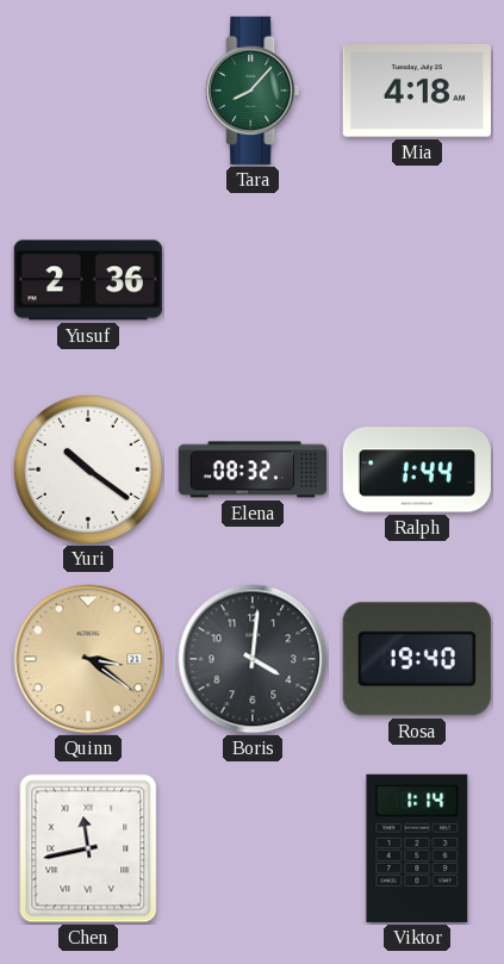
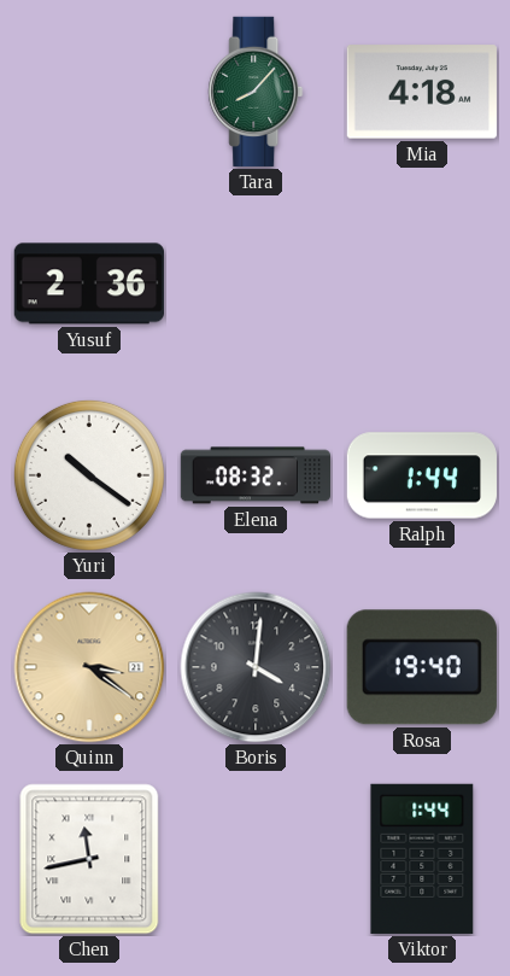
Viktor: 1:14 -> 1:44 (422, 859)
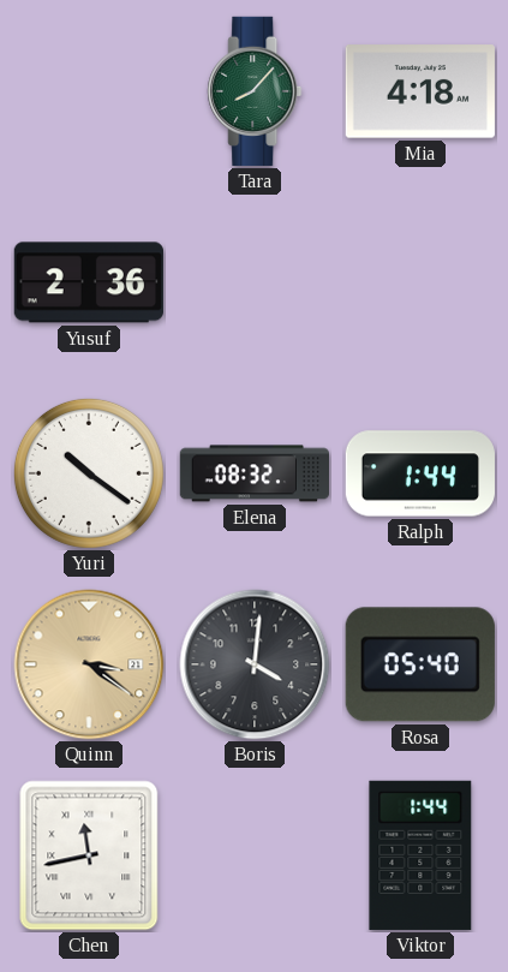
Rosa: 19:40 -> 05:40 (420, 664)
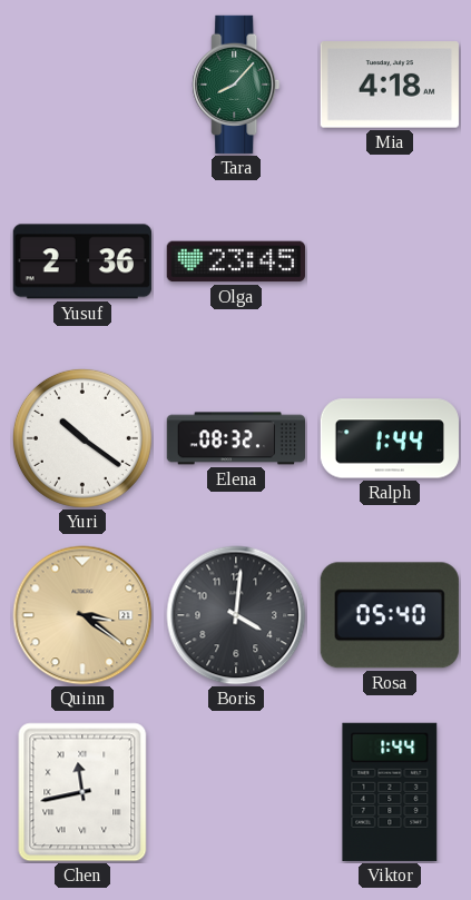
Olga: none -> 23:45 (236, 261)
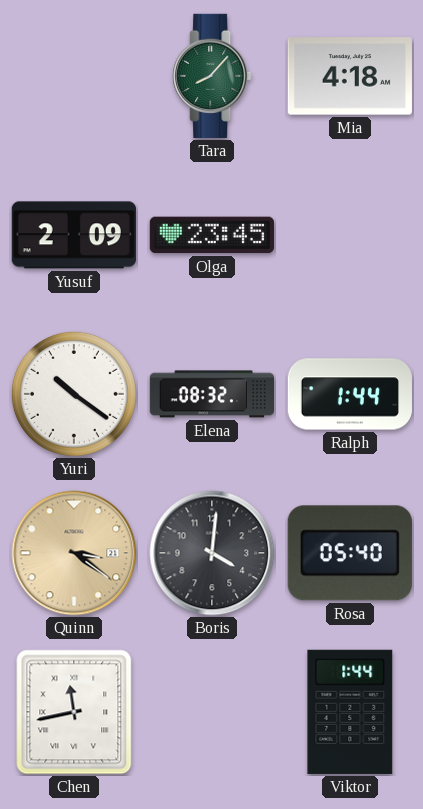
Yusuf: 2:36 -> 2:09 (74, 235)
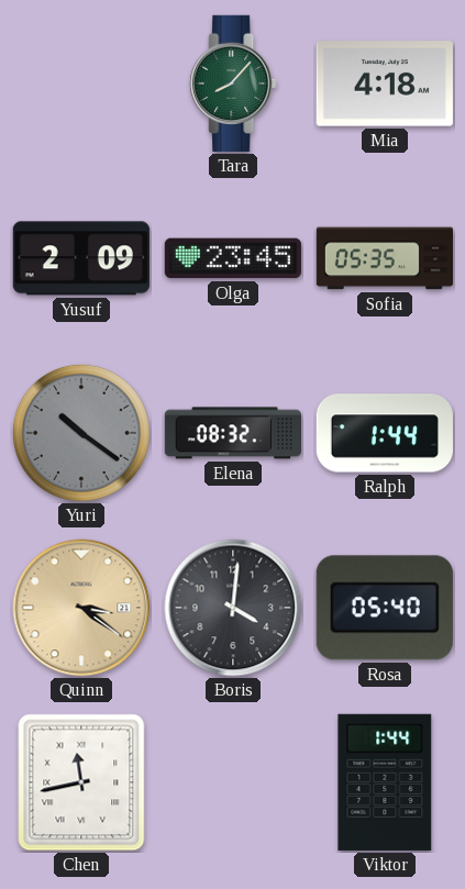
Sofia: none -> 05:35 (384, 258)
Yuri dial: white -> grey (81, 433)
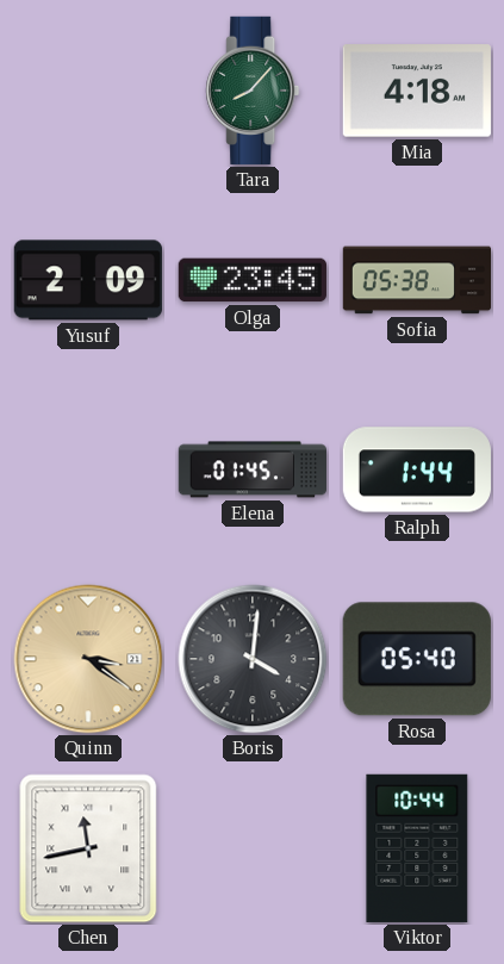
Sofia: 05:35 -> 05:38 (416, 280)
Yuri: 10:21 -> none (81, 433)
Elena: 08:32 -> 01:45 (251, 469)
Viktor: 1:44 -> 10:44 (417, 848)
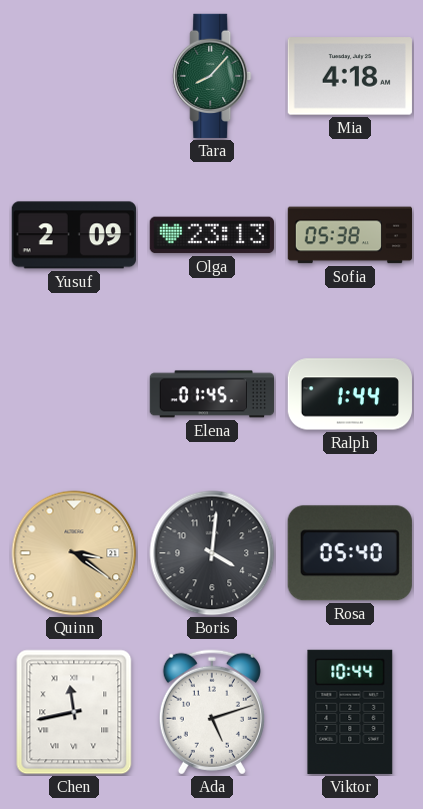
Olga: 23:45 -> 23:13 (212, 235)
Ada: none -> 5:12 (212, 712)
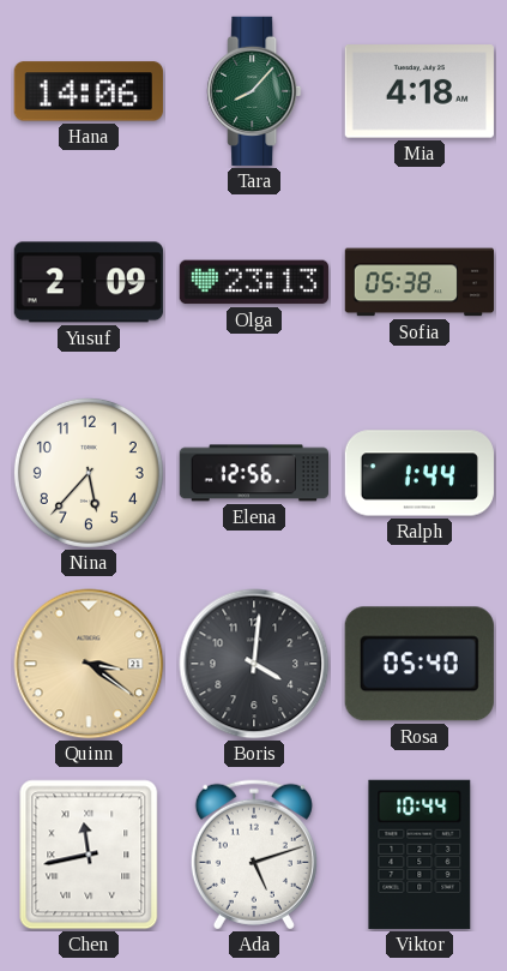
Hana: none -> 14:06 (89, 91)
Nina: none -> 5:37 (89, 473)
Elena: 01:45 -> 12:56 (253, 473)
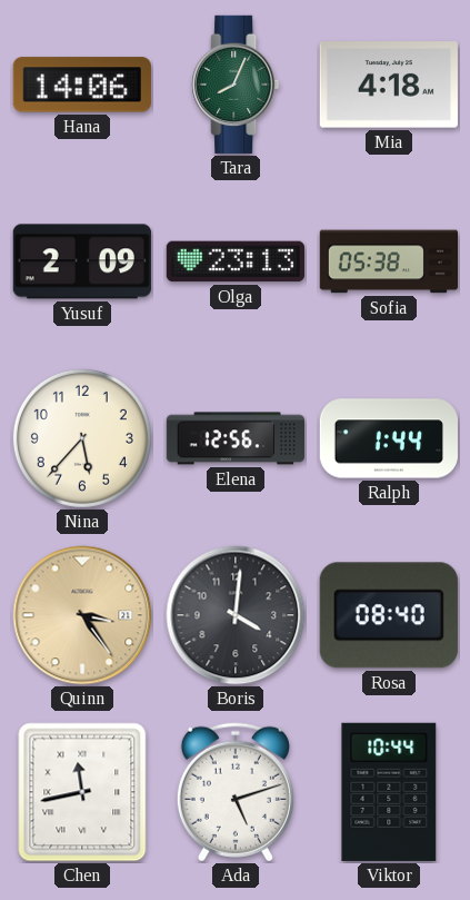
Tara: 8:07 -> 8:04 (236, 85)
Quinn: 3:21 -> 3:24 (82, 615)
Rosa: 05:40 -> 08:40 (389, 615)
